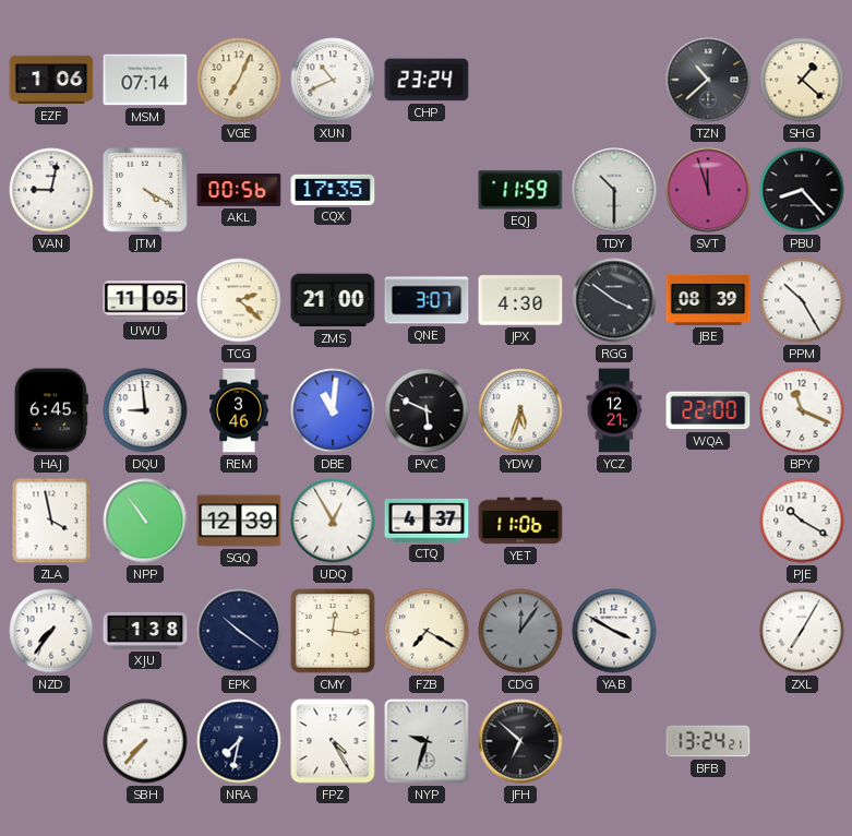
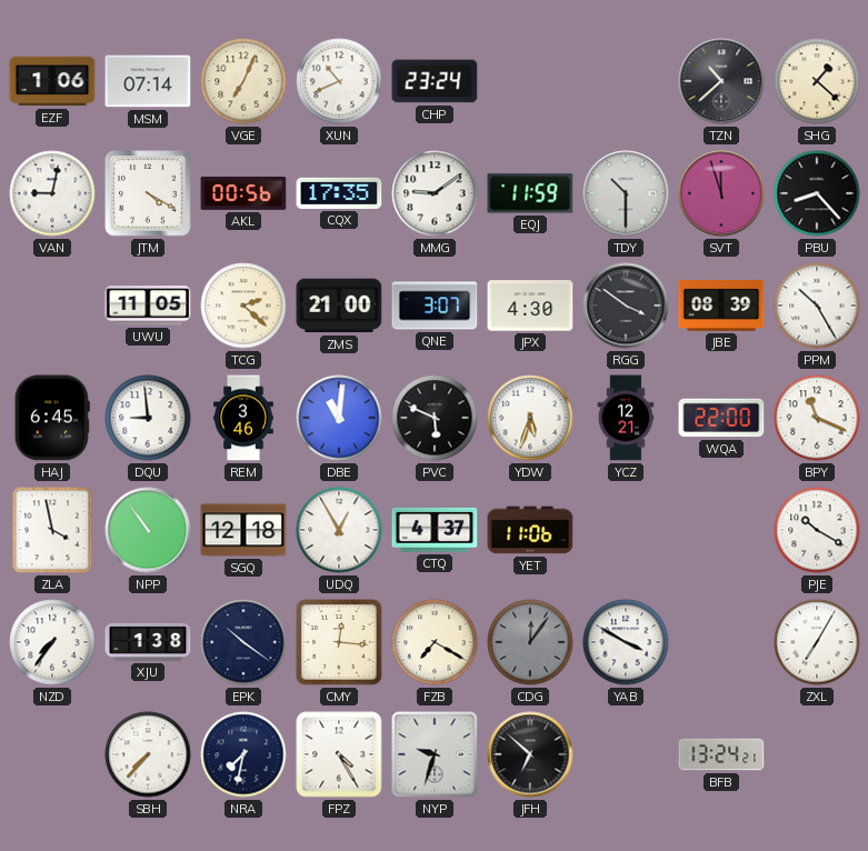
MMG: none -> 9:09 (435, 193)
SGQ: 12:39 -> 12:18 (243, 530)
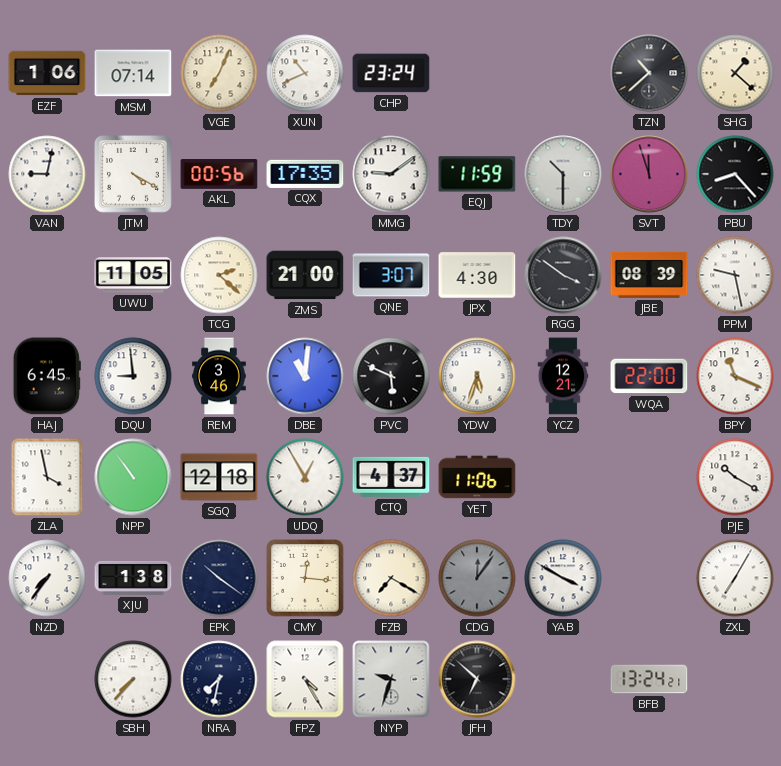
PPM: 10:25 -> 9:28 (735, 275)
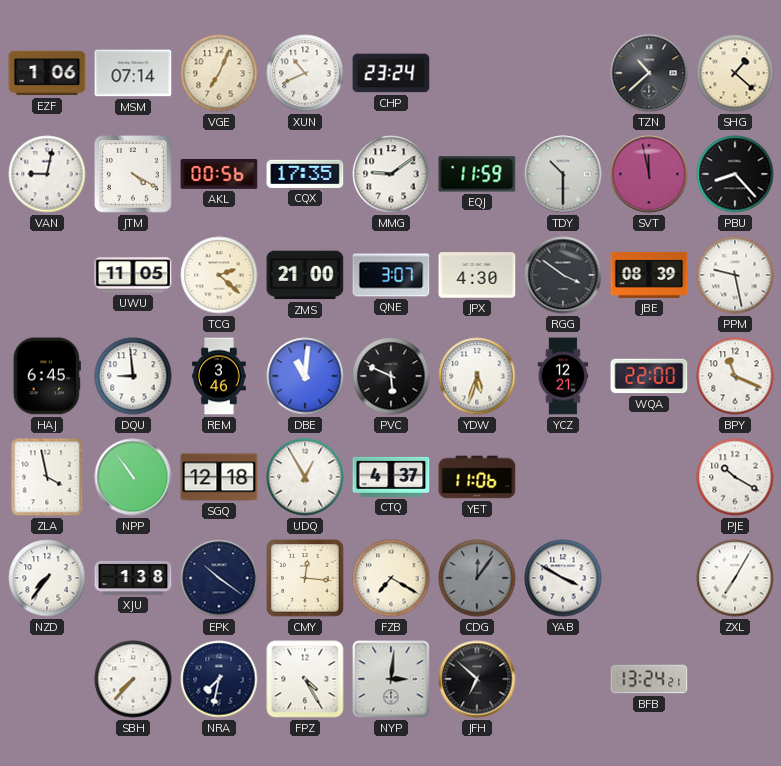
SVT: 11:57 -> 11:58 (649, 174)
NYP: 9:33 -> 3:01 (391, 679)
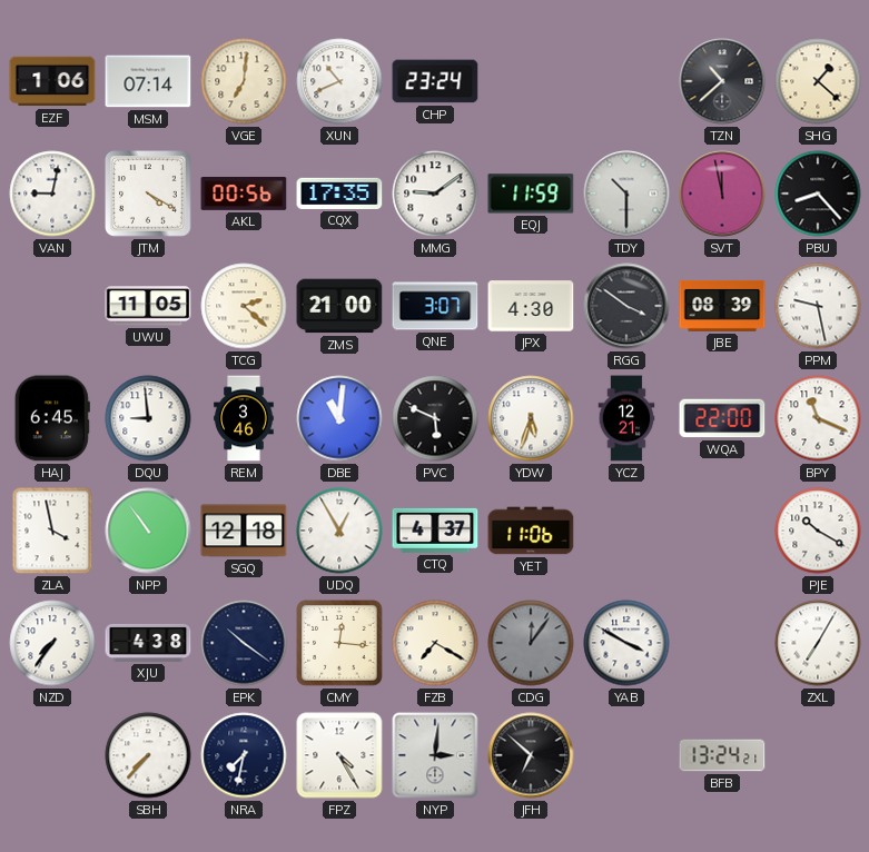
VGE: 7:04 -> 7:01 (244, 81)
XJU: 1:38 -> 4:38 (148, 643)
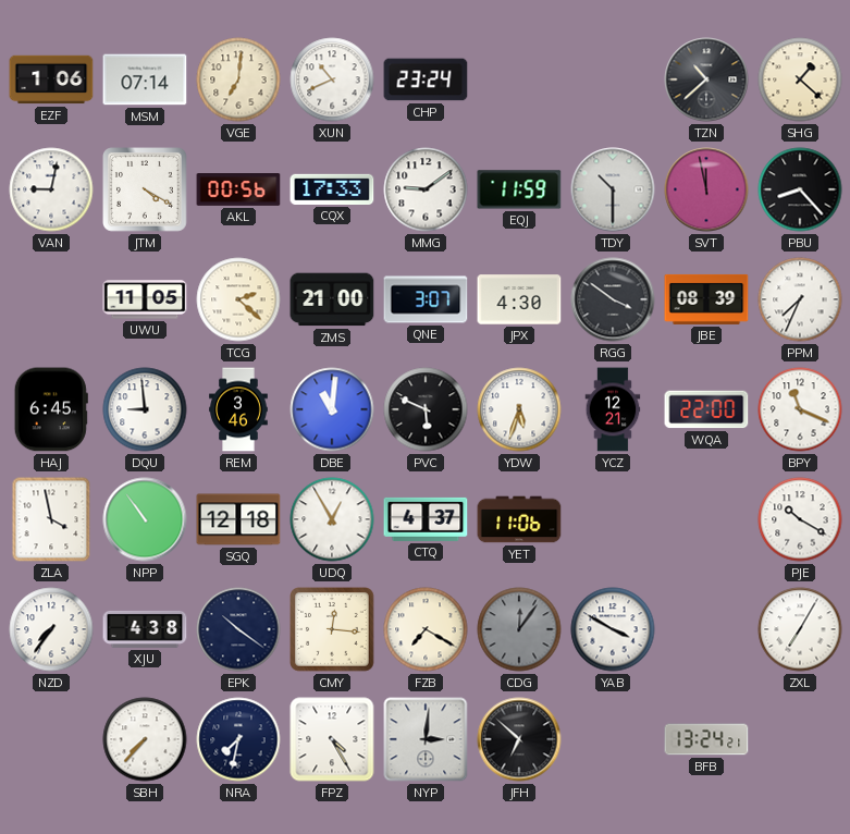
CQX: 17:35 -> 17:33 (332, 189)
PPM: 9:28 -> 7:34 (800, 299)
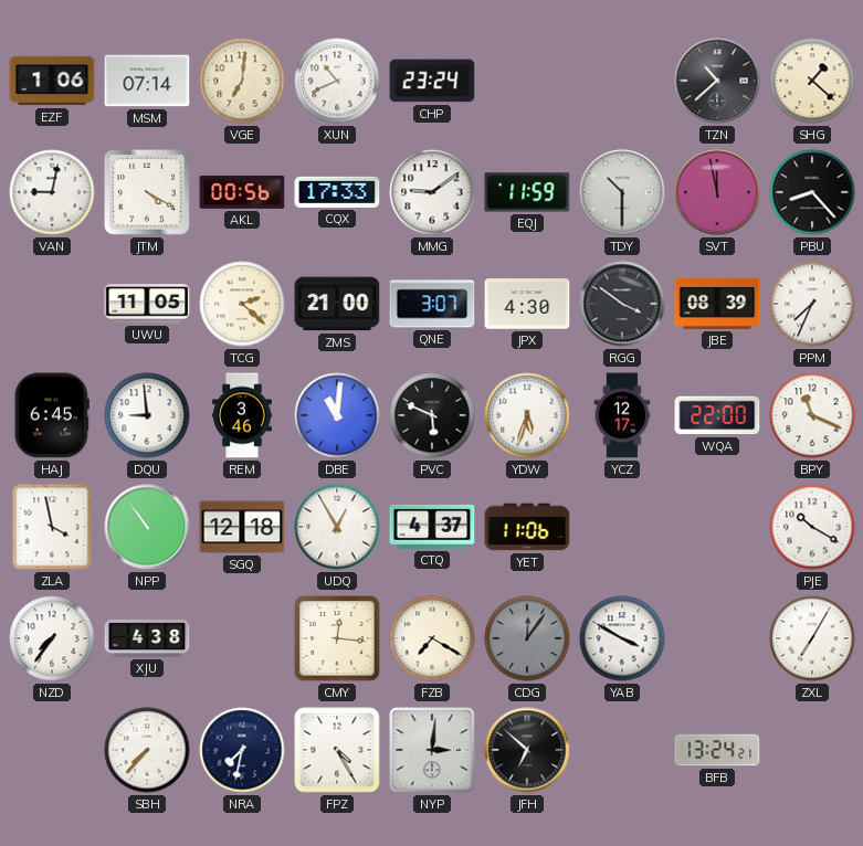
YCZ: 12:21 -> 12:17 (622, 415)
EPK: 10:21 -> none (238, 629)
